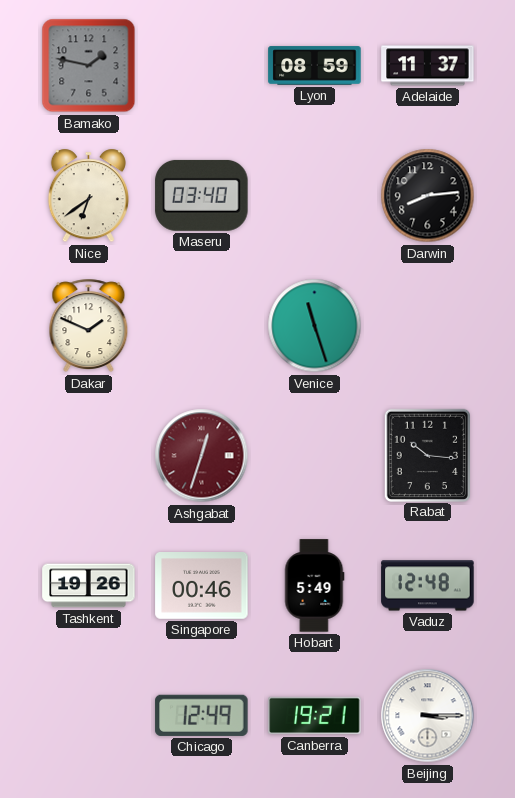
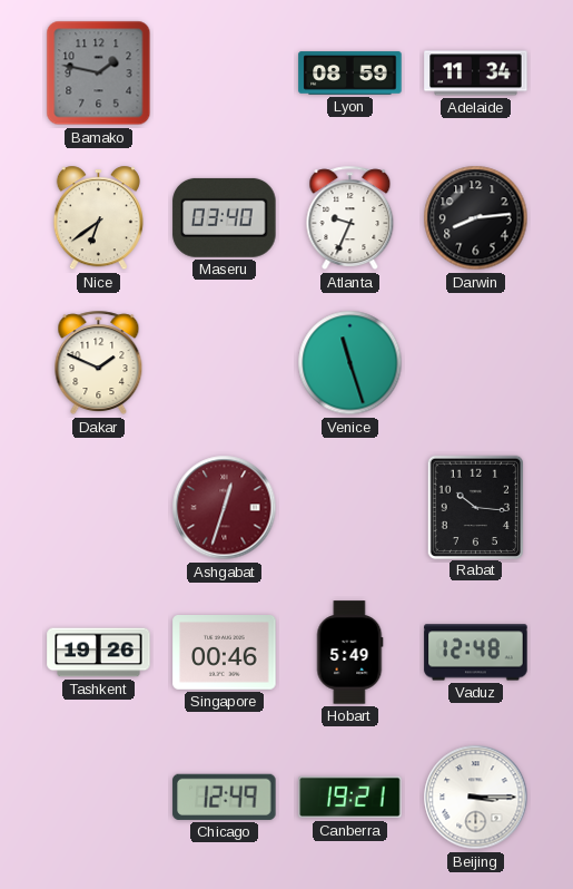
Adelaide: 11:37 -> 11:34 (476, 74)
Atlanta: none -> 9:34 (350, 218)
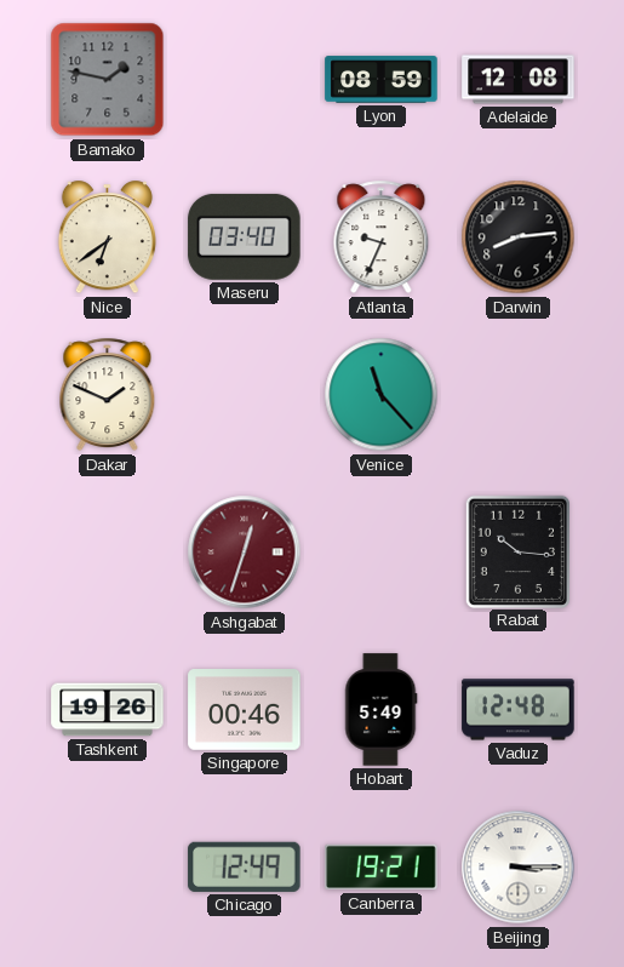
Adelaide: 11:34 -> 12:08 (519, 80)
Venice: 11:27 -> 11:23 (382, 395)
